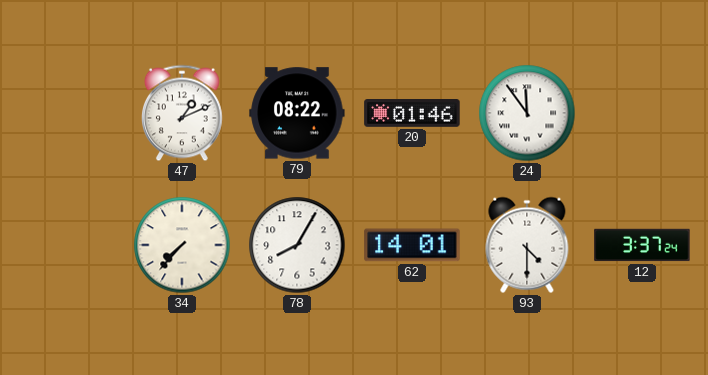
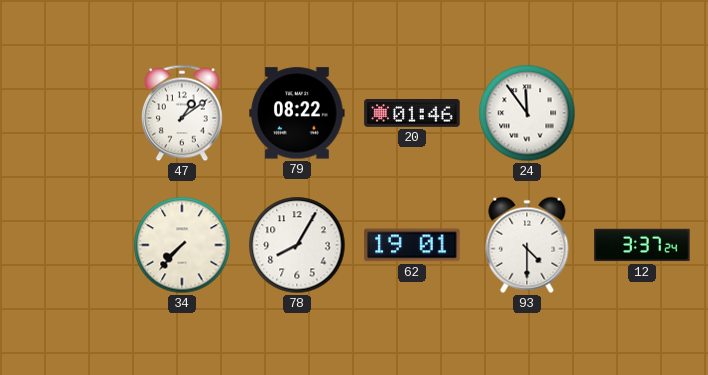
47: 1:11 -> 1:09 (183, 113)
62: 14:01 -> 19:01 (412, 245)
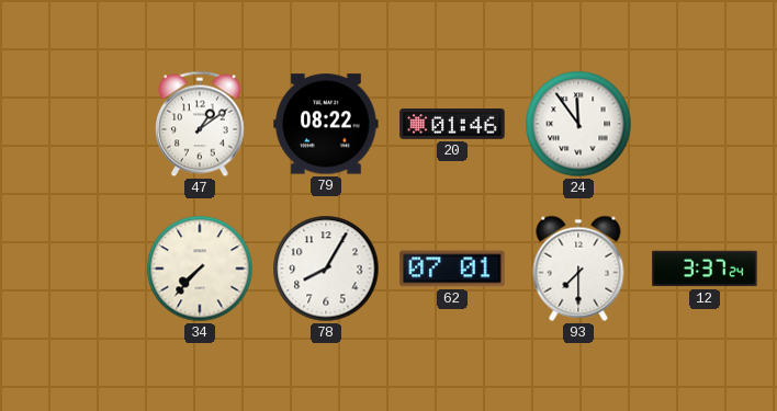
62: 19:01 -> 07:01 (452, 269)
93: 4:30 -> 7:30 (578, 269)
